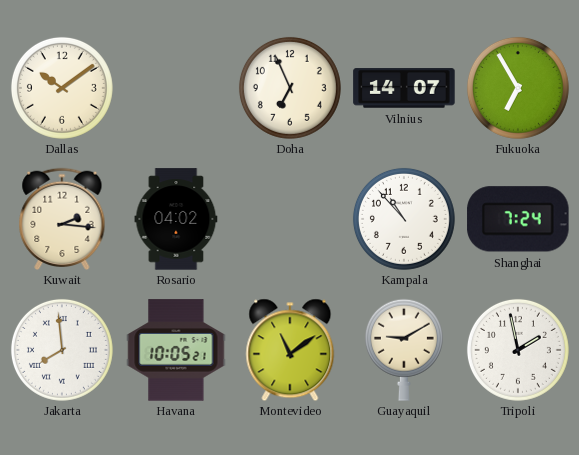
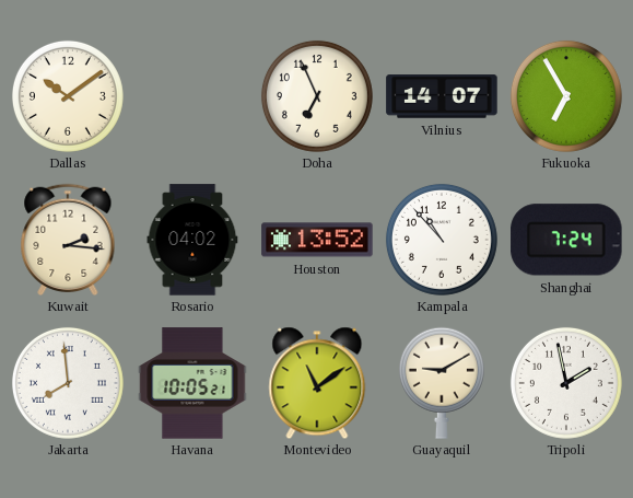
Houston: none -> 13:52 (317, 240)
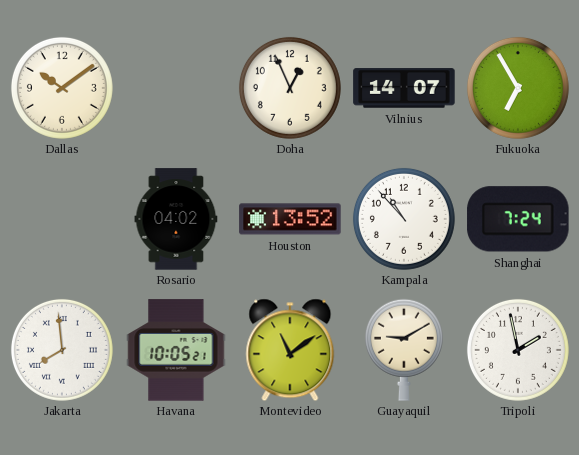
Doha: 6:56 -> 12:56 (290, 88)
Kuwait: 2:16 -> none (68, 239)
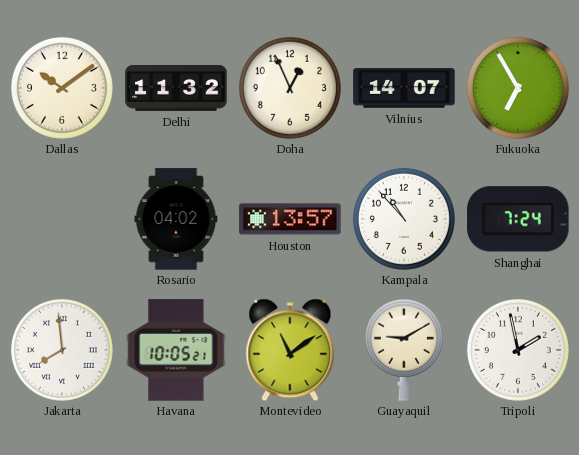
Delhi: none -> 11:32 (176, 88)
Houston: 13:52 -> 13:57 (290, 219)
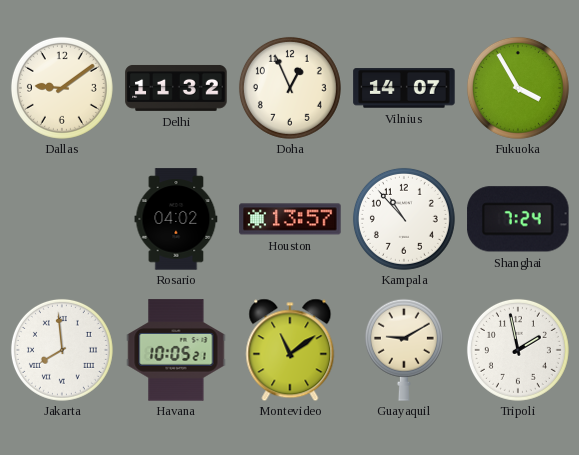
Dallas: 10:09 -> 9:09 (62, 88)
Fukuoka: 6:55 -> 3:55 (518, 88)
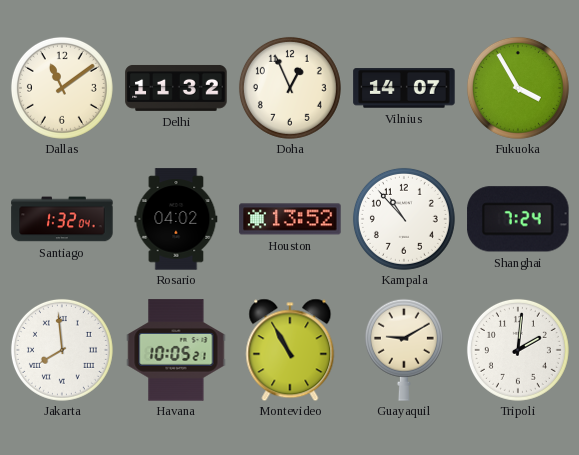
Dallas: 9:09 -> 11:09 (62, 88)
Santiago: none -> 1:32 (62, 219)
Houston: 13:57 -> 13:52 (290, 219)
Montevideo: 11:09 -> 10:55 (290, 350)
Tripoli: 1:58 -> 2:01 (518, 350)
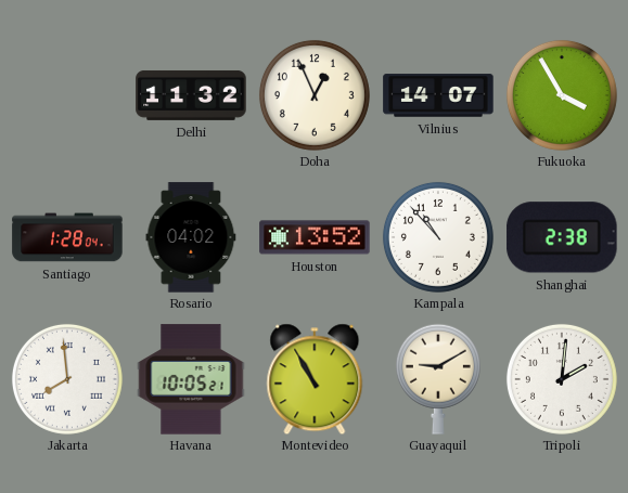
Dallas: 11:09 -> none (62, 88)
Santiago: 1:32 -> 1:28 (67, 237)
Shanghai: 7:24 -> 2:38 (562, 237)
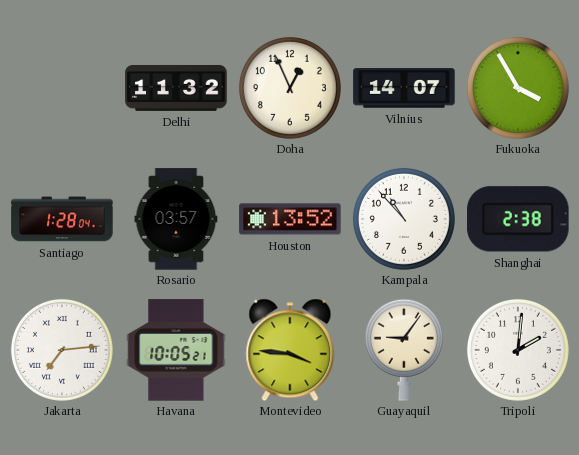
Rosario: 04:02 -> 03:57 (176, 219)
Jakarta: 7:59 -> 7:14 (62, 350)
Montevideo: 10:55 -> 3:46 (290, 350)
Guayaquil: 9:10 -> 9:06 (404, 350)
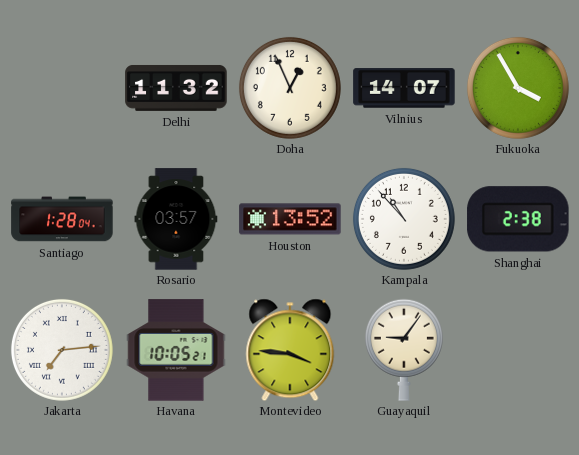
Tripoli: 2:01 -> none (518, 350)
